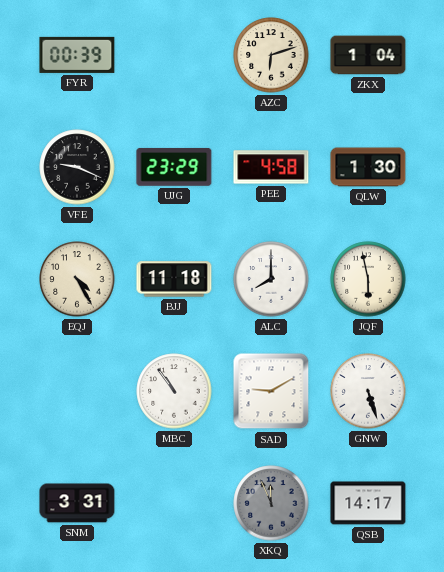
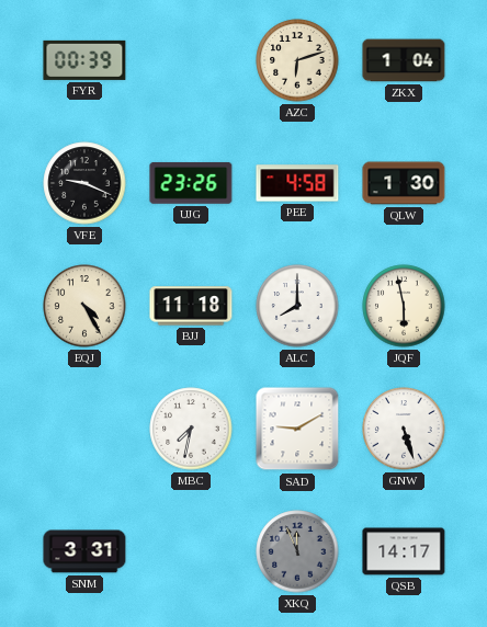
UJG: 23:29 -> 23:26 (191, 183)
MBC: 10:54 -> 7:32 (191, 429)
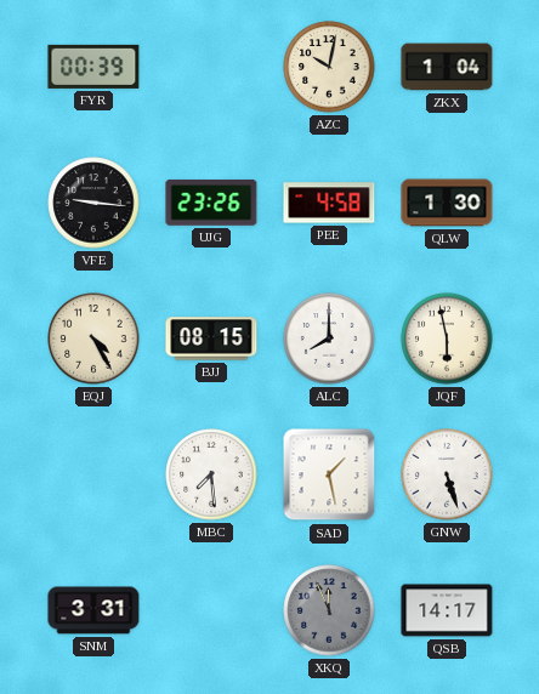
AZC: 6:12 -> 10:02 (329, 67)
VFE: 9:19 -> 9:16 (93, 203)
BJJ: 11:18 -> 08:15 (211, 339)
MBC: 7:32 -> 7:29 (211, 474)
SAD: 9:10 -> 1:28 (329, 474)
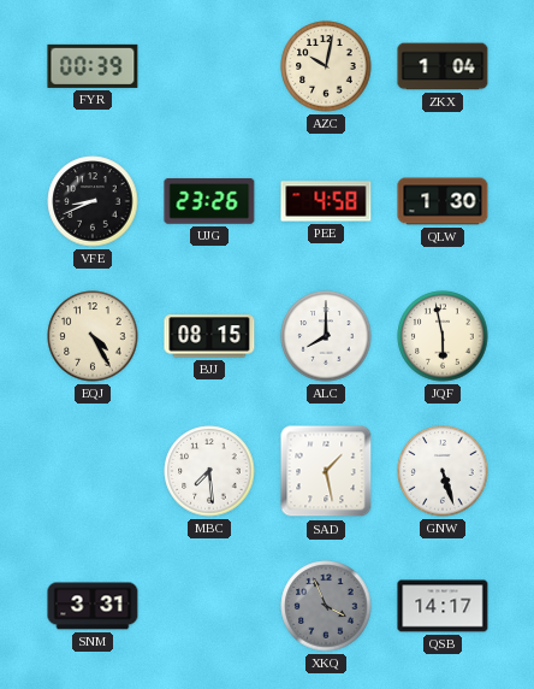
VFE: 9:16 -> 8:41 (93, 201)
XKQ: 11:56 -> 3:56 (326, 606)
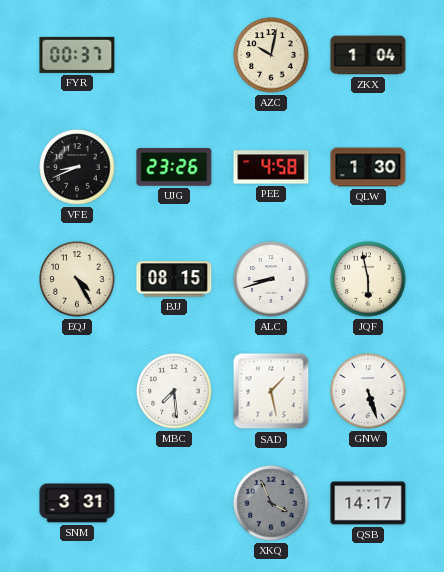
FYR: 00:39 -> 00:37 (77, 55)
ALC: 8:00 -> 8:42 (271, 279)
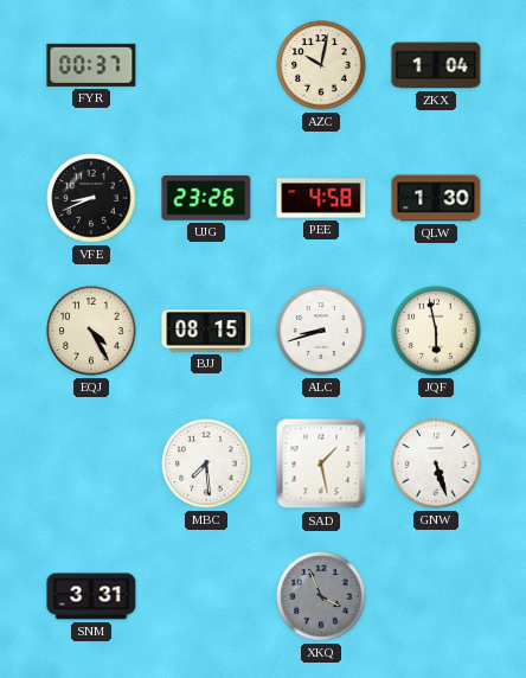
QSB: 14:17 -> none (368, 503)
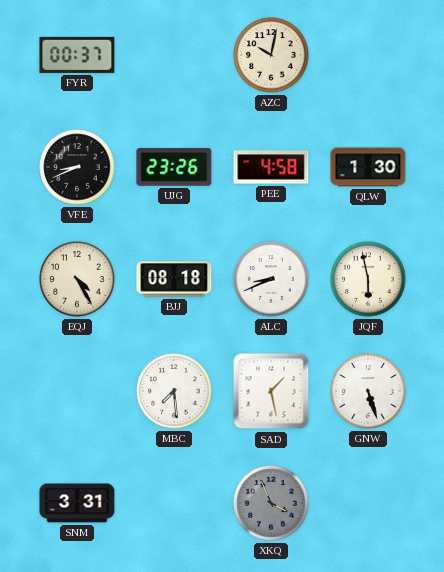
ZKX: 1:04 -> none (436, 65)
BJJ: 08:15 -> 08:18 (174, 279)
ALC: 8:42 -> 8:41 (271, 279)
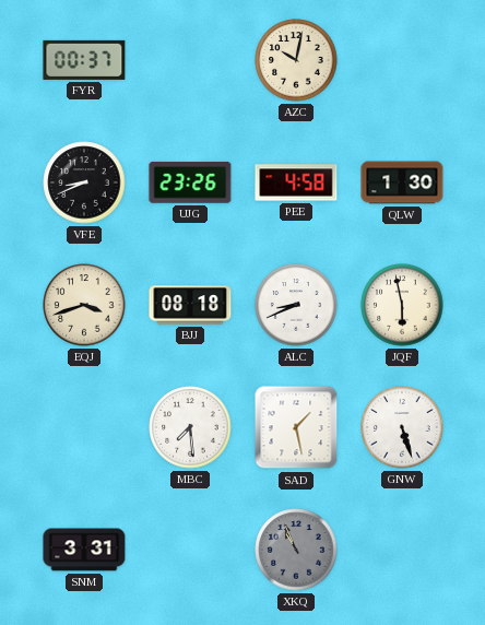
EQJ: 4:25 -> 3:42 (84, 305)
XKQ: 3:56 -> 10:56 (296, 550)
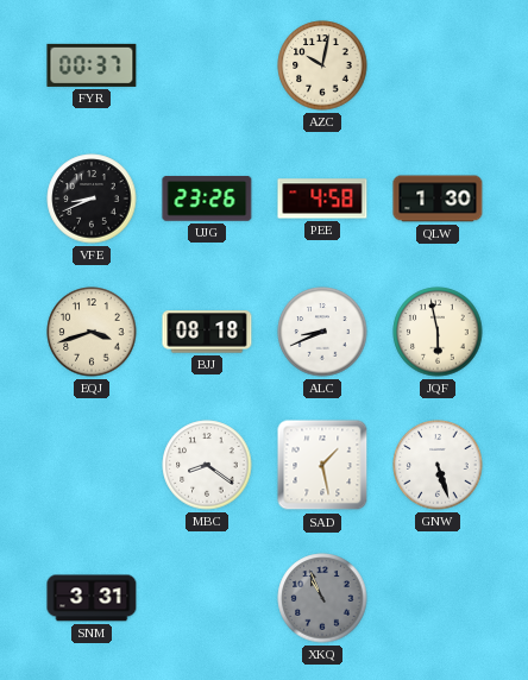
MBC: 7:29 -> 8:21 (207, 465)
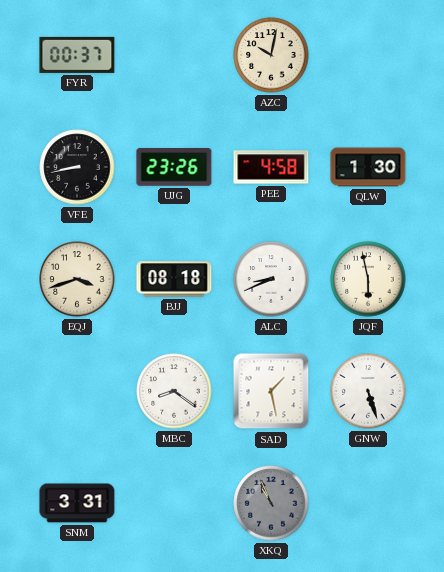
VFE: 8:41 -> 8:43 (77, 167)
